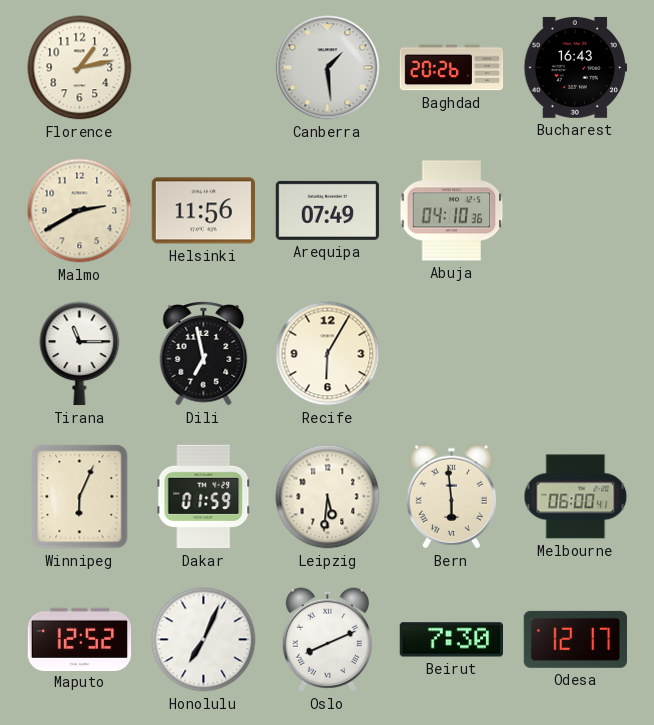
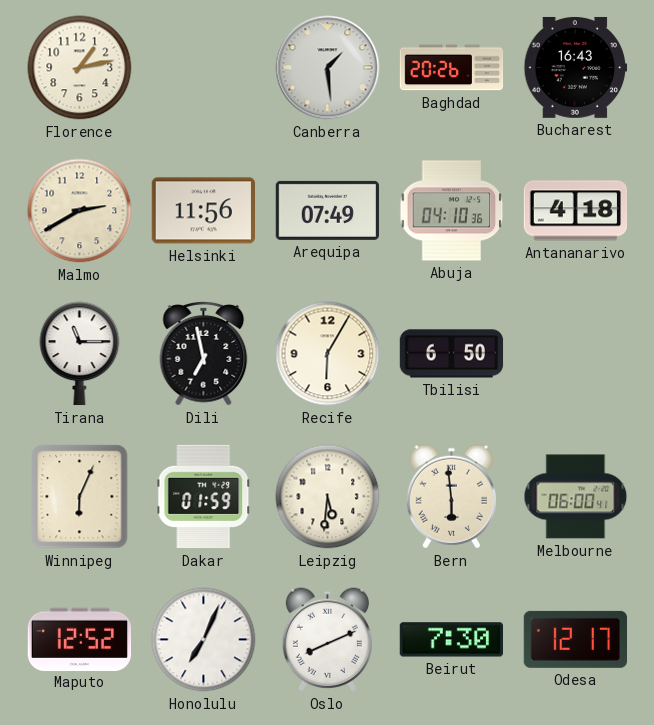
Antananarivo: none -> 4:18 (576, 211)
Tbilisi: none -> 6:50 (452, 354)
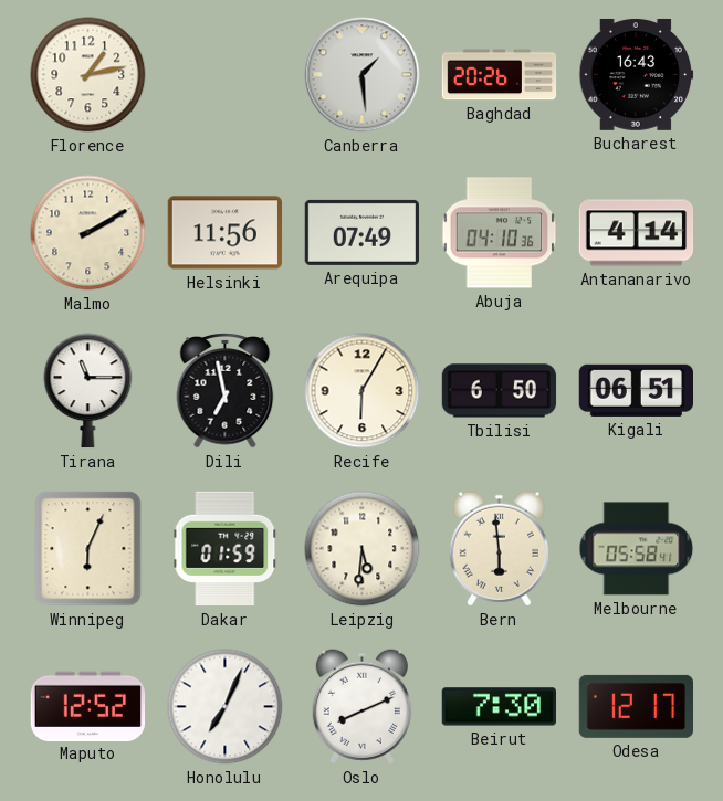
Malmo: 2:40 -> 2:10 (88, 233)
Antananarivo: 4:18 -> 4:14 (637, 233)
Kigali: none -> 06:51 (636, 390)
Melbourne: 06:00 -> 05:58 (637, 549)
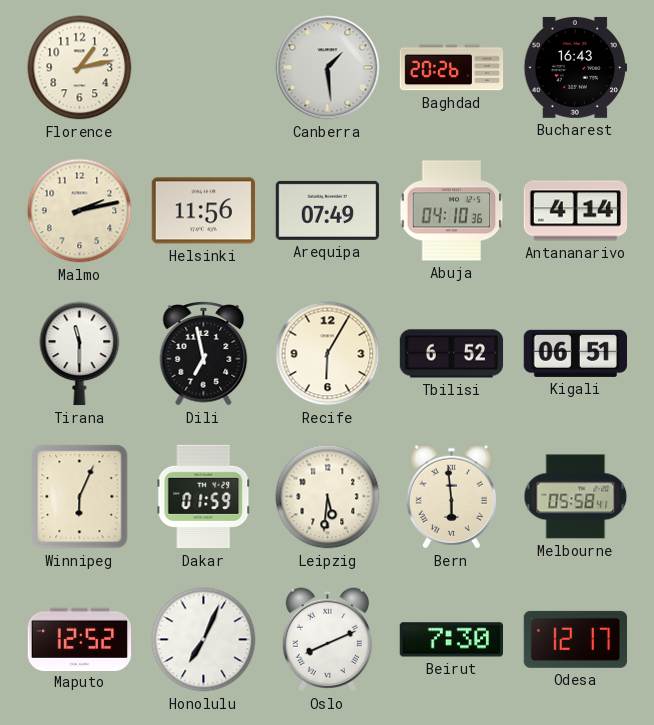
Malmo: 2:10 -> 2:13 (80, 211)
Tirana: 11:15 -> 11:30 (80, 354)
Tbilisi: 6:50 -> 6:52 (452, 354)
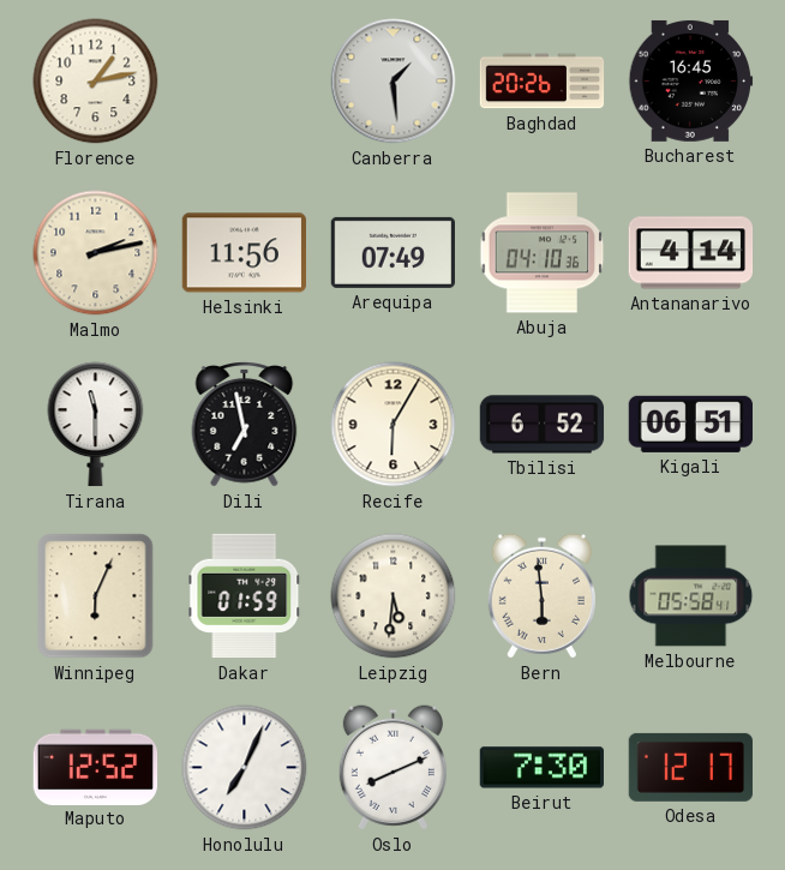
Bucharest: 16:43 -> 16:45 (691, 80)
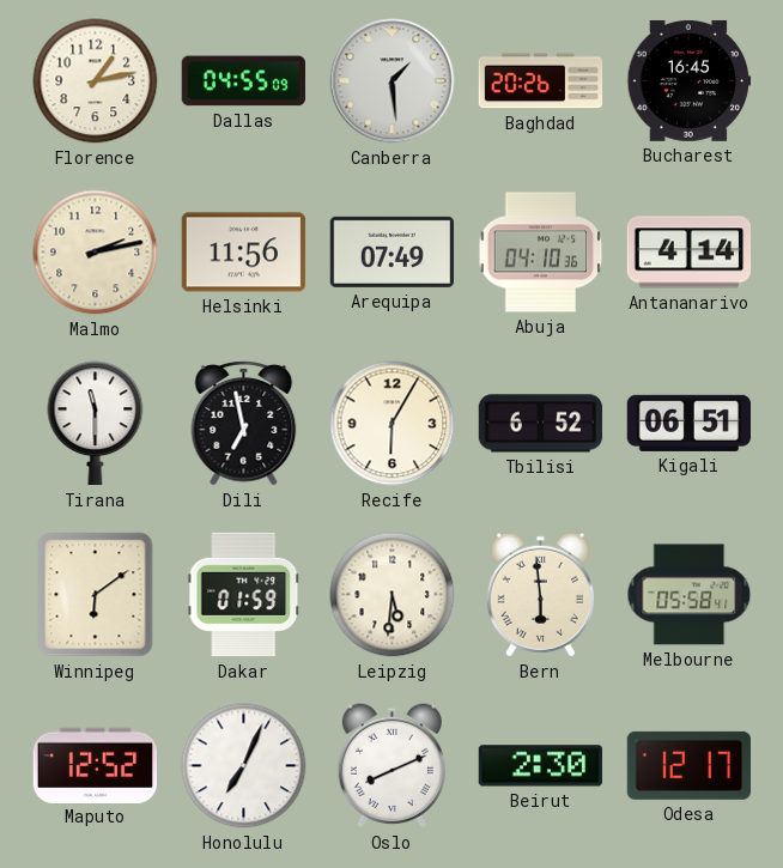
Dallas: none -> 04:55 (243, 81)
Winnipeg: 6:04 -> 6:09 (96, 595)
Beirut: 7:30 -> 2:30 (540, 766)
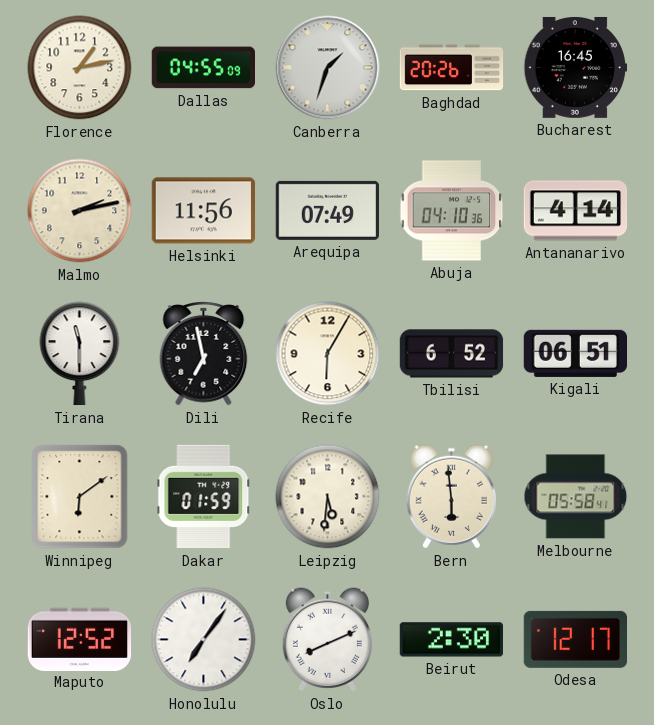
Canberra: 1:29 -> 1:33 (328, 68)
Honolulu: 7:04 -> 7:06 (204, 640)
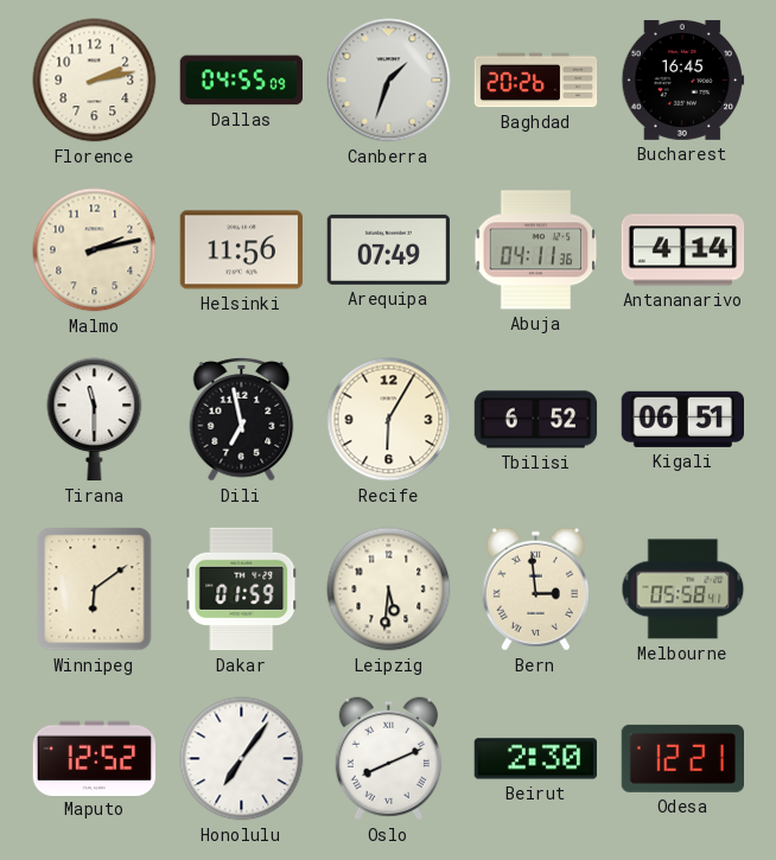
Florence: 1:13 -> 2:13 (95, 81)
Abuja: 04:10 -> 04:11 (536, 250)
Bern: 5:59 -> 2:59 (535, 590)
Odesa: 12:17 -> 12:21 (682, 758)
